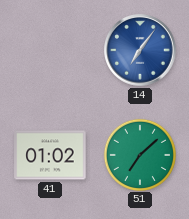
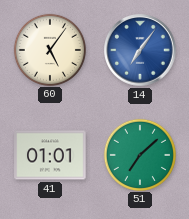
60: none -> 5:06 (49, 49)
41: 01:02 -> 01:01 (50, 155)
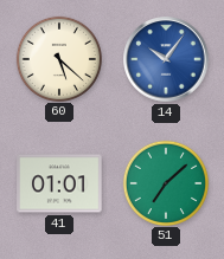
60: 5:06 -> 5:22 (58, 58)
14: 7:06 -> 10:06 (166, 59)
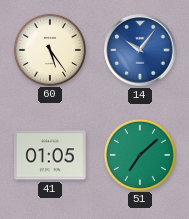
60: 5:22 -> 5:24 (49, 49)
41: 01:01 -> 01:05 (50, 155)
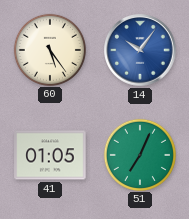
51: 7:08 -> 7:04 (139, 154)
